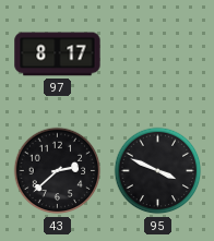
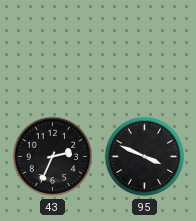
97: 8:17 -> none (58, 55)
43: 2:38 -> 2:34 (53, 157)
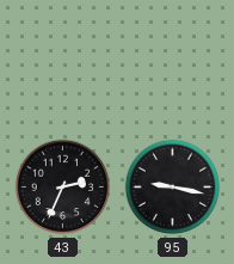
95: 3:49 -> 9:17 (173, 188)
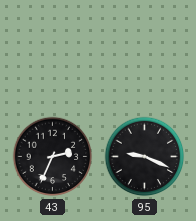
95: 9:17 -> 9:19 (145, 157)
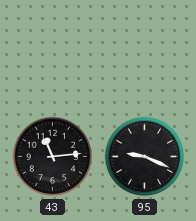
43: 2:34 -> 11:14 (53, 157)
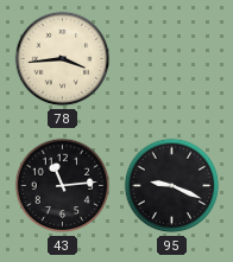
78: none -> 3:44 (63, 59)
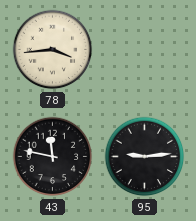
43: 11:14 -> 11:47 (53, 157)
95: 9:19 -> 9:14 (145, 157)
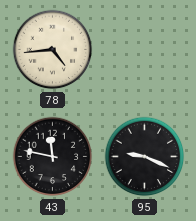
78: 3:44 -> 4:44 (53, 50)
95: 9:14 -> 9:19 (145, 157)
